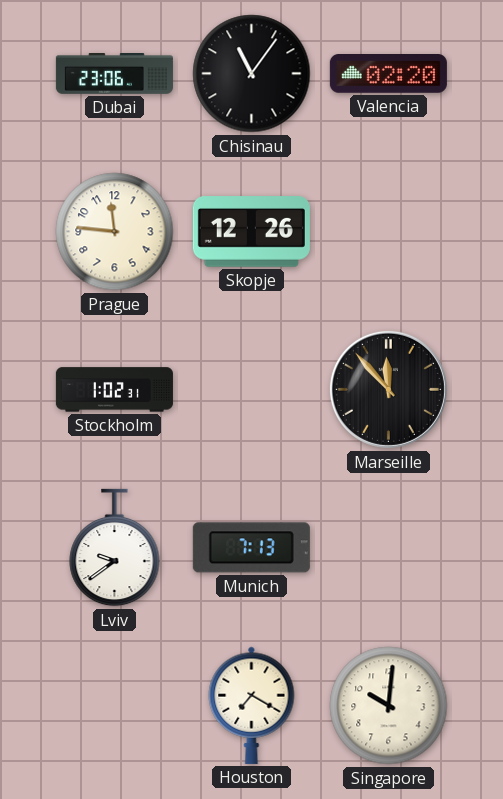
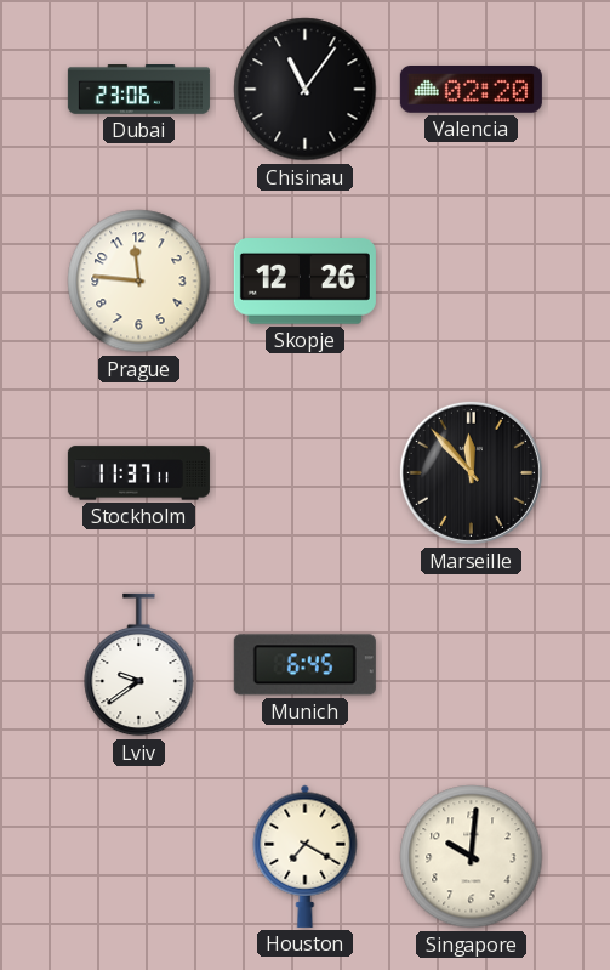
Stockholm: 1:02 -> 11:37 (138, 473)
Munich: 7:13 -> 6:45 (304, 665)
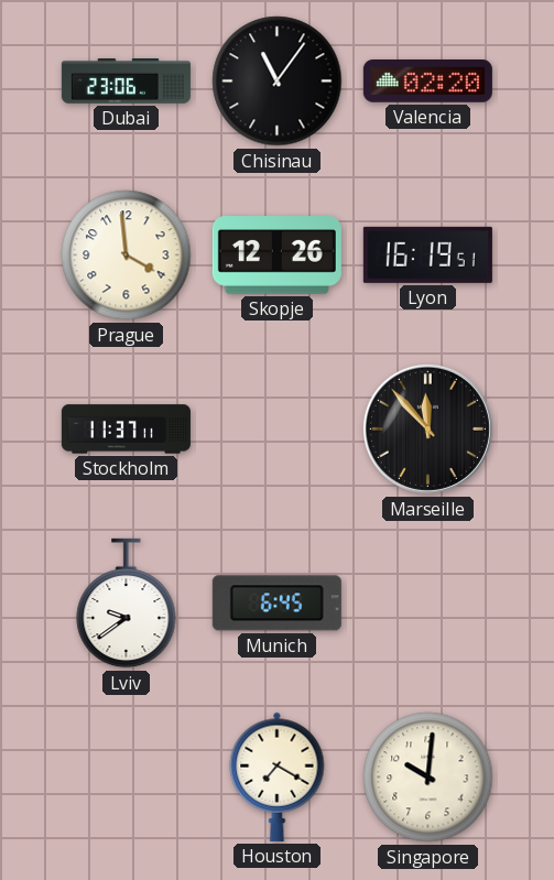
Prague: 11:46 -> 3:59 (127, 256)
Lyon: none -> 16:19 (427, 254)
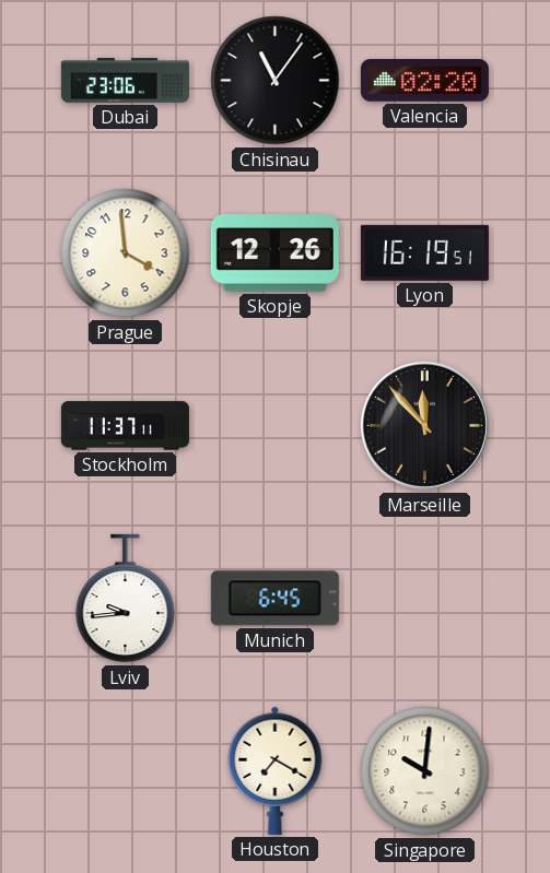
Lviv: 9:39 -> 9:44 (126, 599)
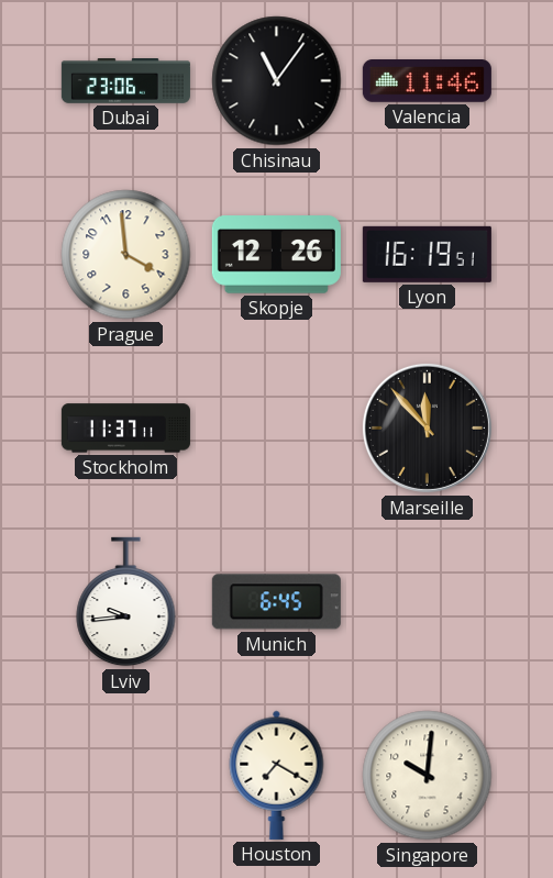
Valencia: 02:20 -> 11:46 (427, 81)
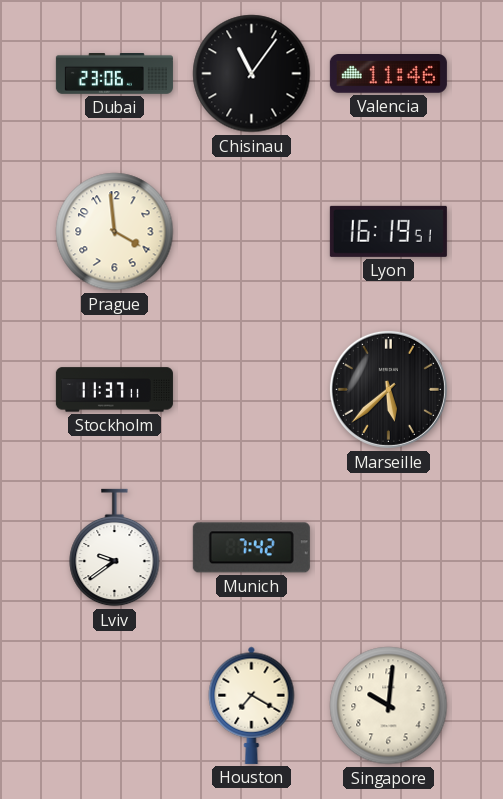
Skopje: 12:26 -> none (276, 255)
Marseille: 11:53 -> 5:38 (388, 389)
Lviv: 9:44 -> 9:39 (115, 548)
Munich: 6:45 -> 7:42 (251, 548)
